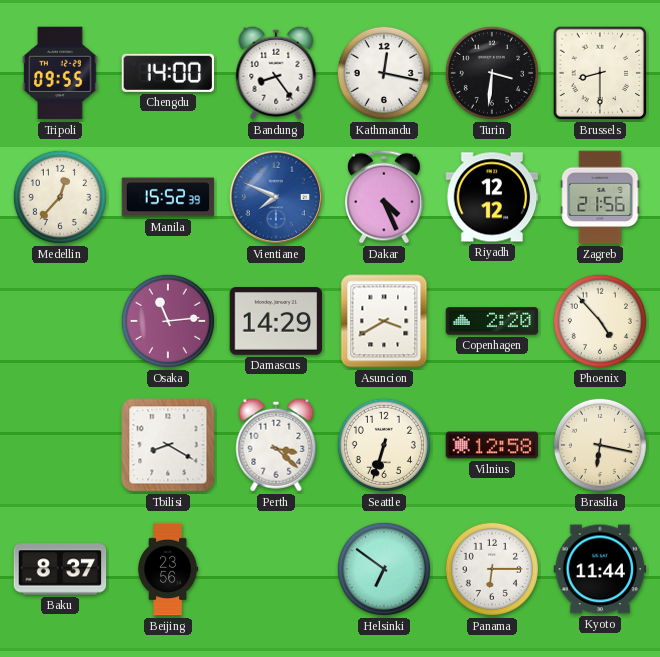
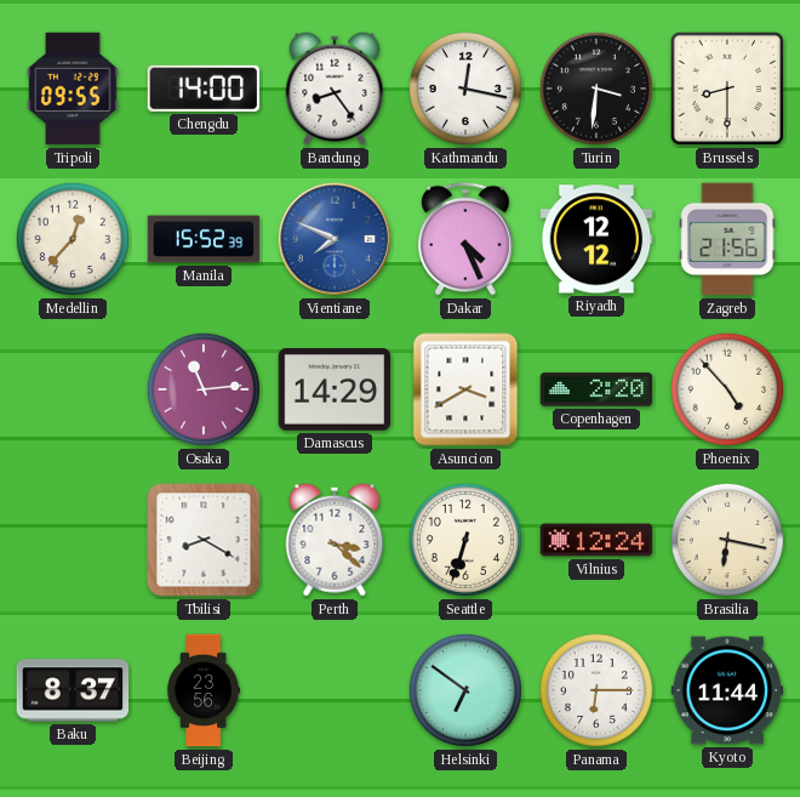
Vilnius: 12:58 -> 12:24 (596, 540)
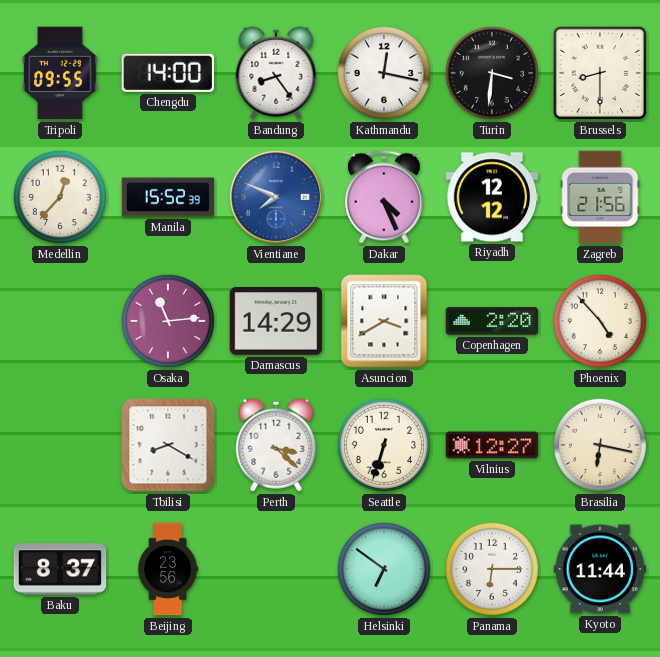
Vilnius: 12:24 -> 12:27 (492, 445)
